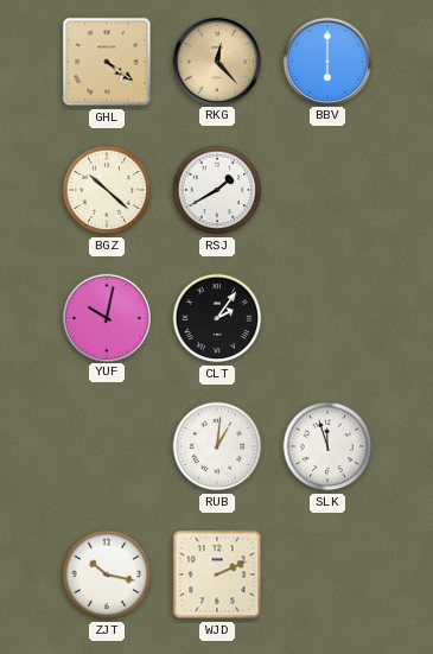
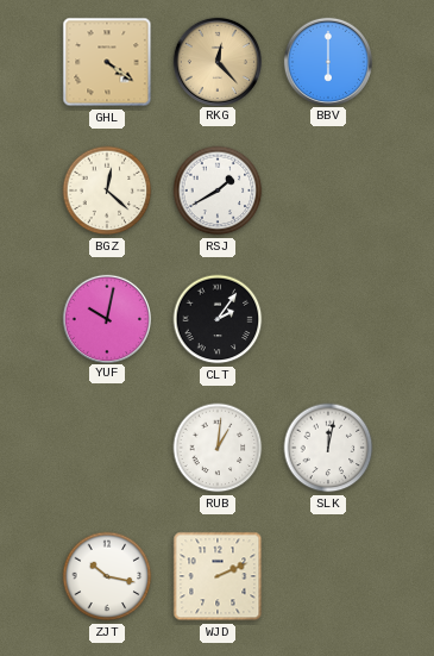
BGZ: 10:22 -> 12:22 (107, 190)
SLK: 11:57 -> 12:02 (328, 448)
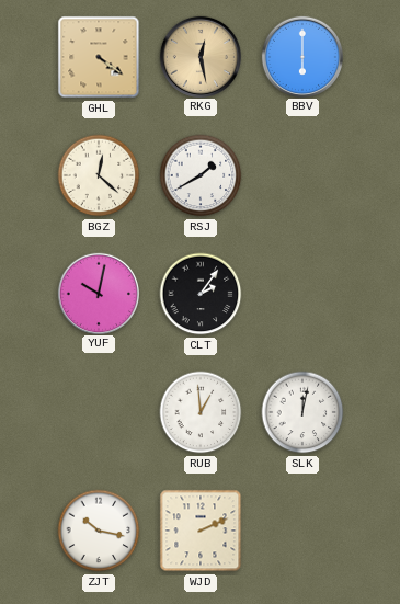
RKG: 12:23 -> 12:28 (199, 56)
RUB: 1:01 -> 12:59 (201, 412)
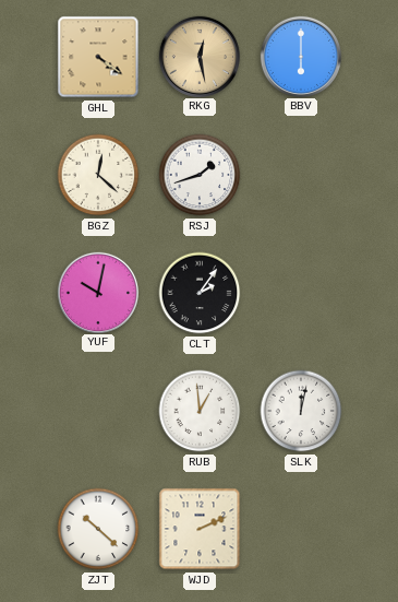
RSJ: 1:40 -> 1:42 (200, 175)
ZJT: 10:17 -> 10:22 (98, 529)
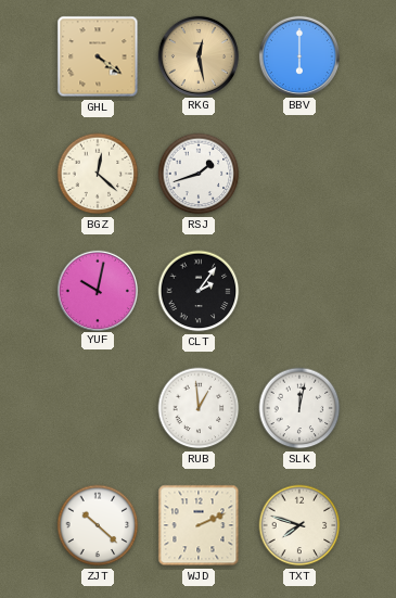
TXT: none -> 7:48 (299, 525)
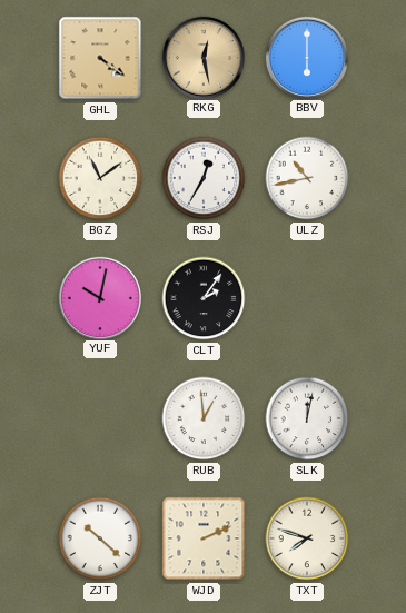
BGZ: 12:22 -> 11:09 (100, 178)
RSJ: 1:42 -> 12:35 (204, 178)
ULZ: none -> 10:43 (307, 178)
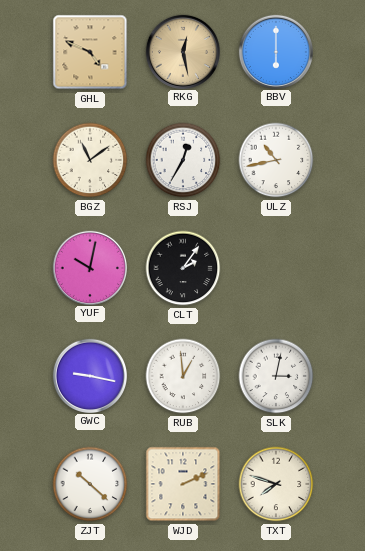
GHL: 4:21 -> 4:49 (90, 52)
GWC: none -> 9:17 (89, 375)
SLK: 12:02 -> 3:02 (276, 376)
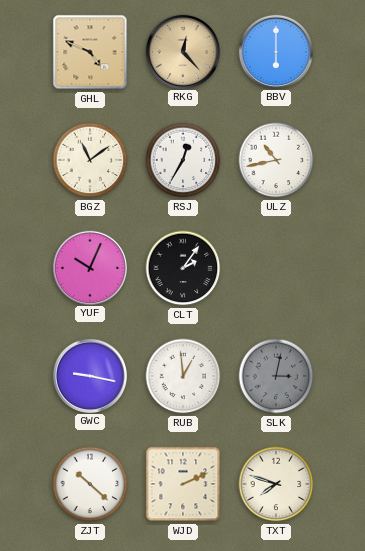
RKG: 12:28 -> 12:23 (182, 51)
YUF: 10:02 -> 10:04 (89, 267)
SLK dial: white -> grey (276, 376)
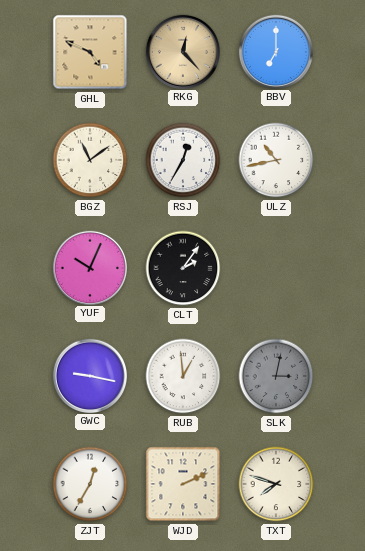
BBV: 6:00 -> 7:00 (275, 51)
ZJT: 10:22 -> 12:35 (90, 484)
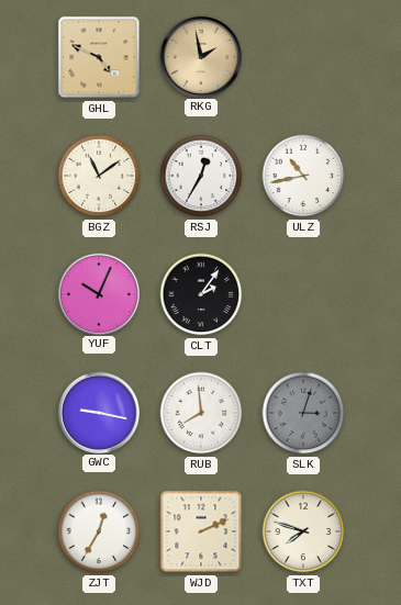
RKG: 12:23 -> 1:58 (200, 56)
BBV: 7:00 -> none (275, 51)
RUB: 12:59 -> 7:59 (201, 413)
SLK: 3:02 -> 3:03 (303, 413)
